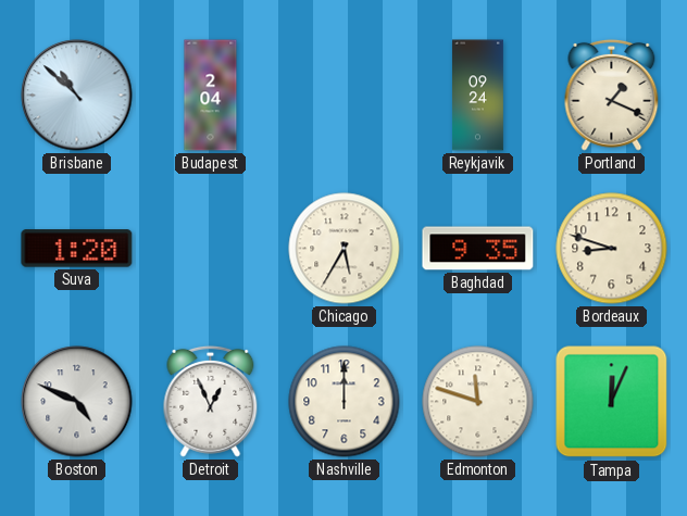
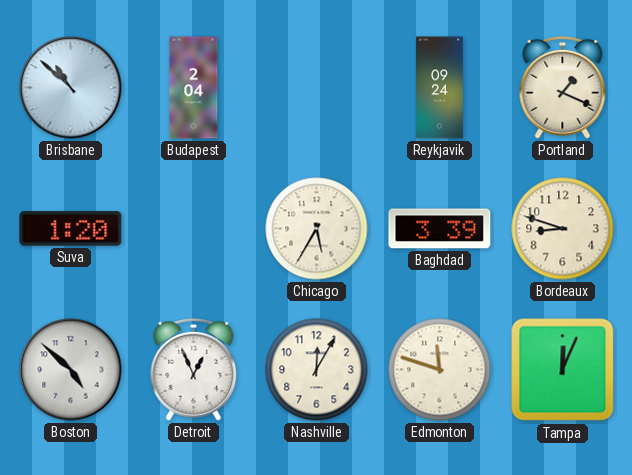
Baghdad: 9:35 -> 3:39 (440, 229)
Boston: 4:49 -> 4:52 (71, 370)
Nashville: 12:00 -> 12:05 (317, 370)
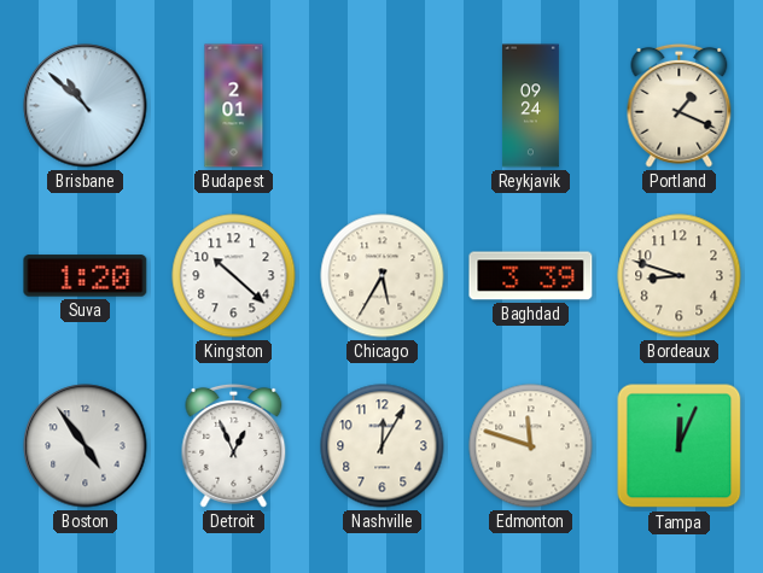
Budapest: 2:04 -> 2:01 (234, 106)
Kingston: none -> 10:22 (234, 276)
Boston: 4:52 -> 4:54 (86, 446)
